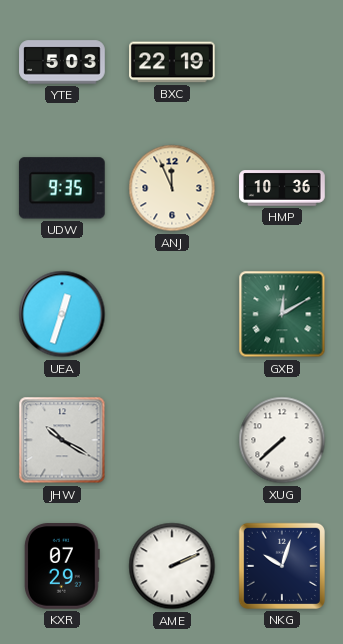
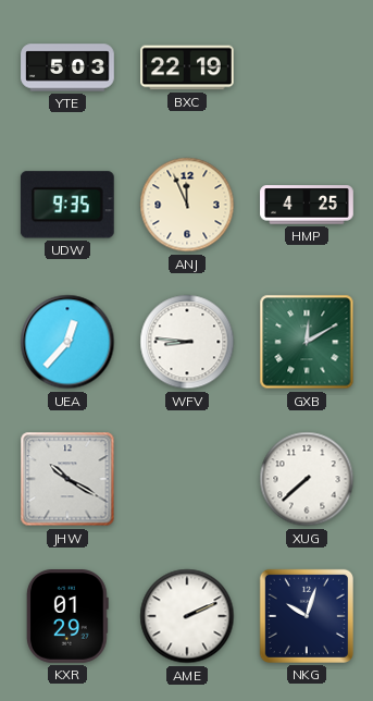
HMP: 10:36 -> 4:25 (307, 205)
UEA: 12:33 -> 12:37 (67, 342)
WFV: none -> 8:46 (187, 342)
KXR: 07:29 -> 01:29 (67, 617)
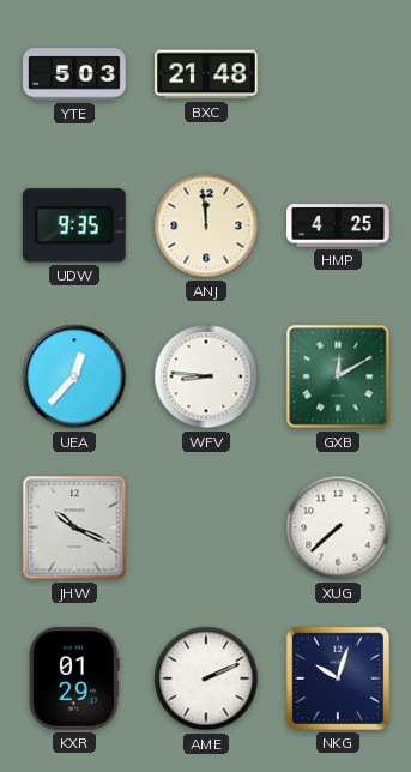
BXC: 22:19 -> 21:48 (207, 74)
ANJ: 11:56 -> 11:59 (206, 225)
JHW: 10:20 -> 10:19 (74, 527)
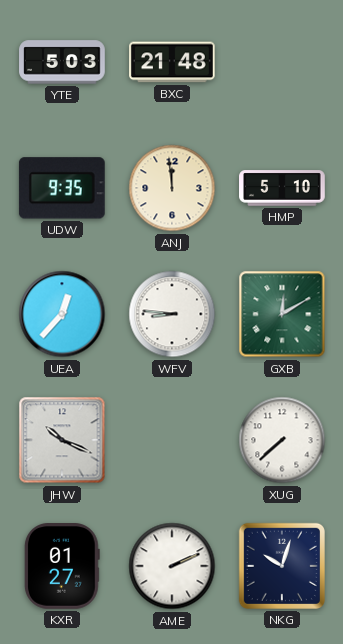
HMP: 4:25 -> 5:10 (282, 188)
KXR: 01:29 -> 01:27 (62, 567)
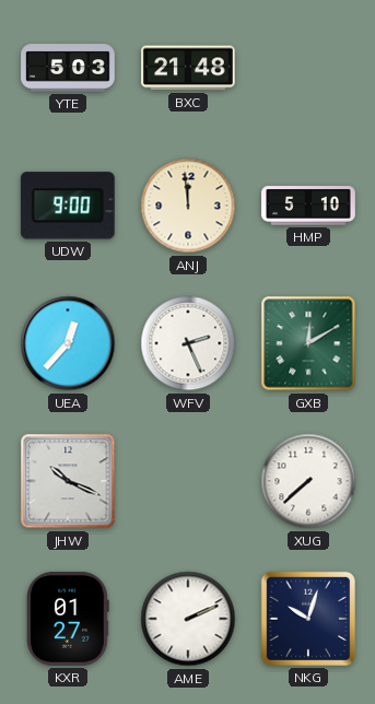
UDW: 9:35 -> 9:00 (68, 206)
WFV: 8:46 -> 2:26 (188, 343)
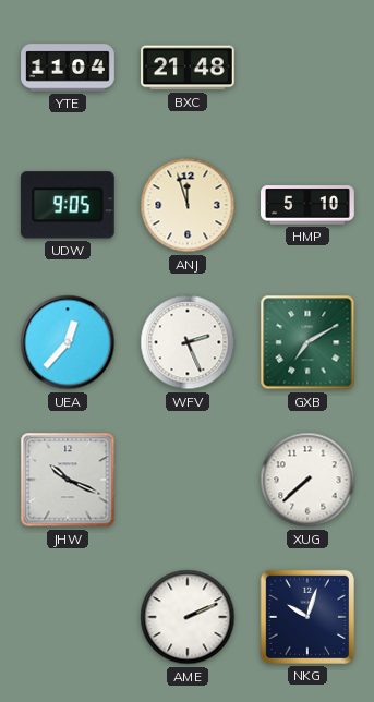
YTE: 5:03 -> 11:04 (68, 68)
UDW: 9:00 -> 9:05 (68, 205)
ANJ: 11:59 -> 11:57 (188, 205)
GXB: 12:10 -> 7:10 (307, 342)
KXR: 01:27 -> none (68, 620)
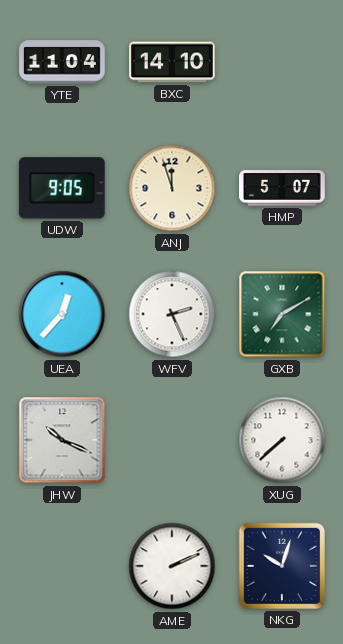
BXC: 21:48 -> 14:10 (173, 62)
HMP: 5:10 -> 5:07 (282, 188)
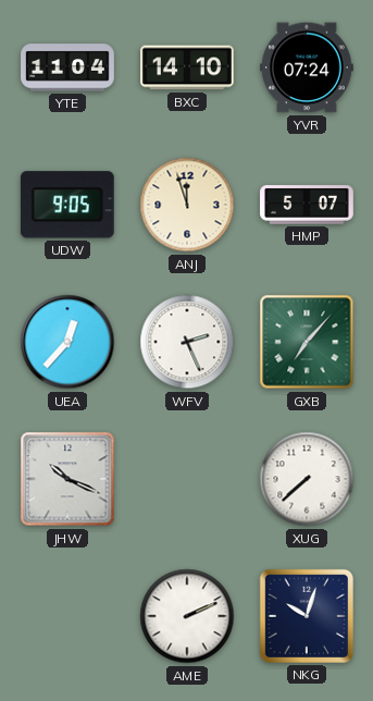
YVR: none -> 07:24 (308, 67)
GXB: 7:10 -> 7:07 (307, 342)
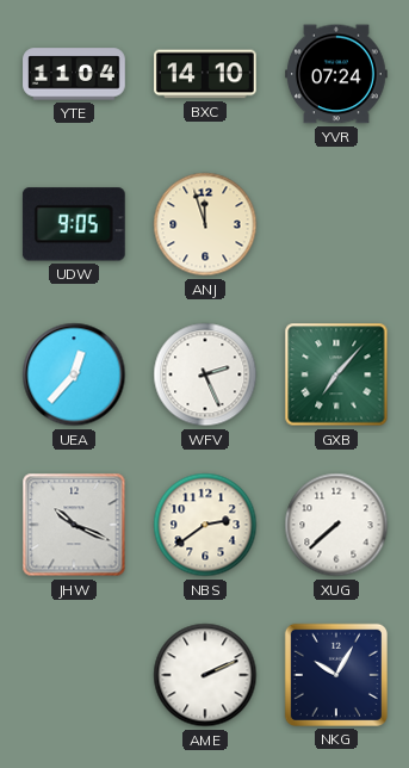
HMP: 5:07 -> none (307, 205)
NBS: none -> 2:39 (205, 525)
NKG: 10:03 -> 10:05 (336, 675)
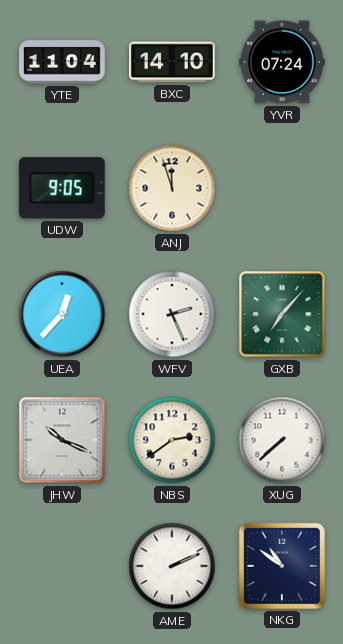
NKG: 10:05 -> 10:51 (282, 566)
